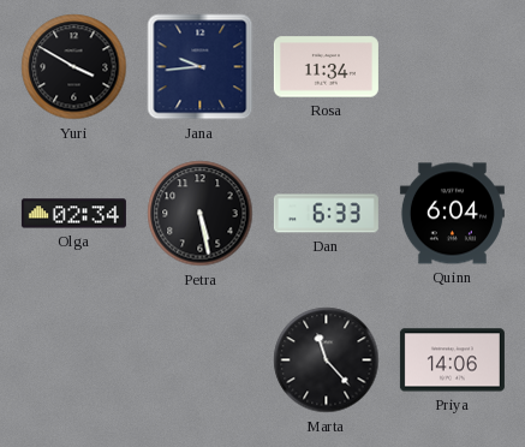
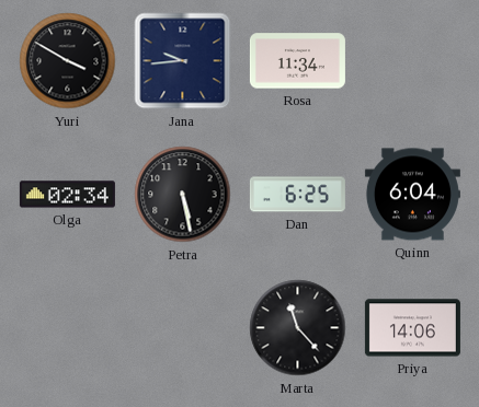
Dan: 6:33 -> 6:25 (297, 195)
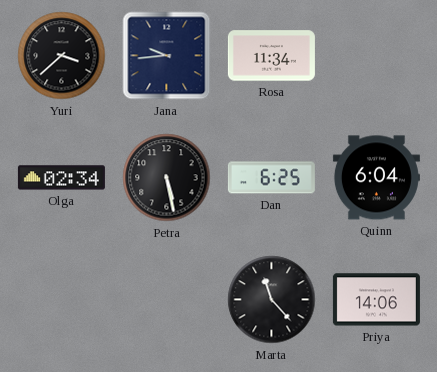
Yuri: 3:50 -> 3:38 (62, 56)
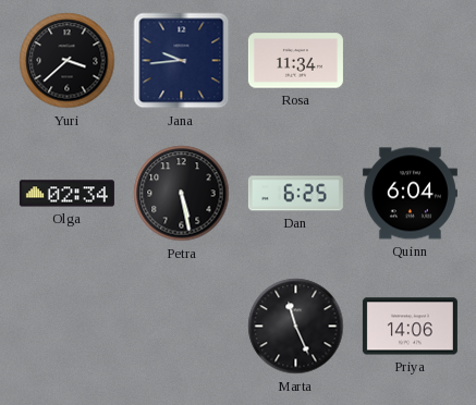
Marta: 11:23 -> 11:26 (296, 327)
